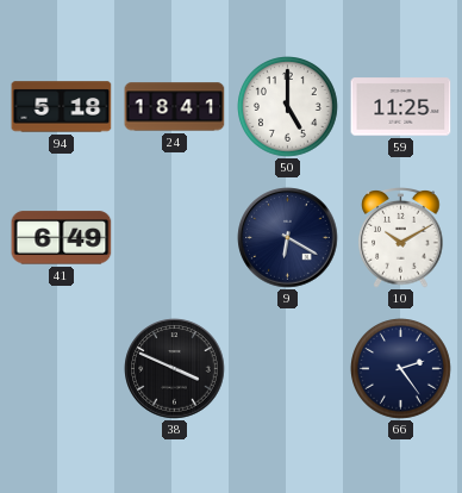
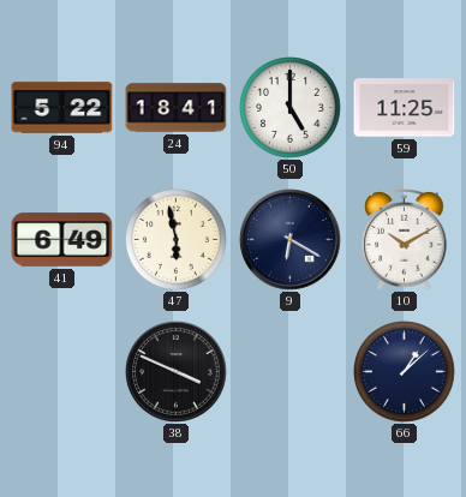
94: 5:18 -> 5:22 (62, 108)
47: none -> 5:58 (177, 240)
66: 2:24 -> 1:08 (405, 372)
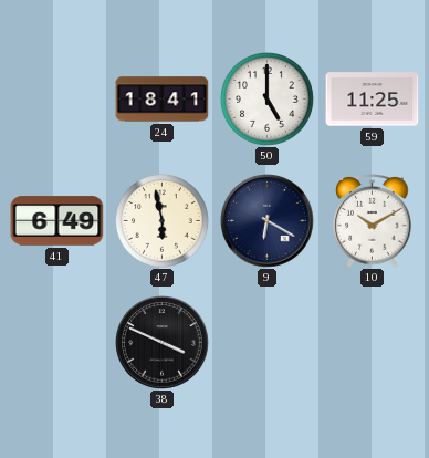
94: 5:22 -> none (62, 108)
66: 1:08 -> none (405, 372)
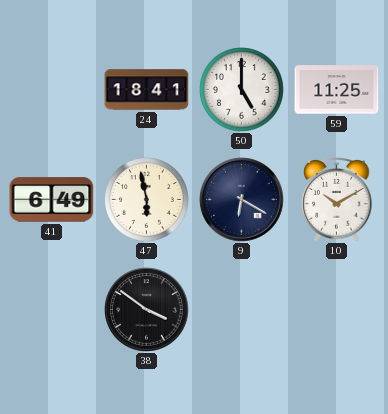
38: 3:49 -> 3:51 (147, 310)
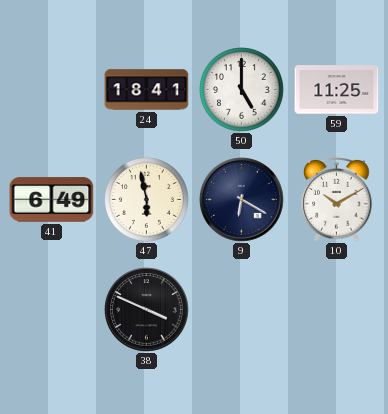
38: 3:51 -> 3:49 (147, 310)
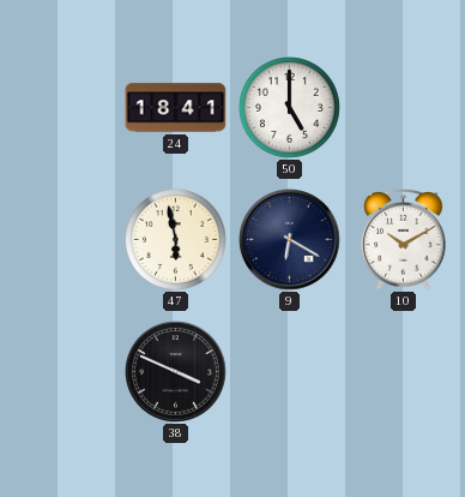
59: 11:25 -> none (337, 90)
41: 6:49 -> none (52, 200)
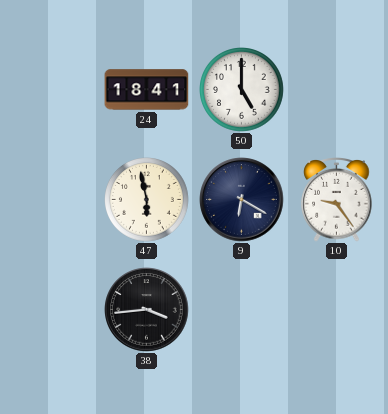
10: 10:10 -> 9:24 (337, 200)
38: 3:49 -> 3:44 (147, 310)
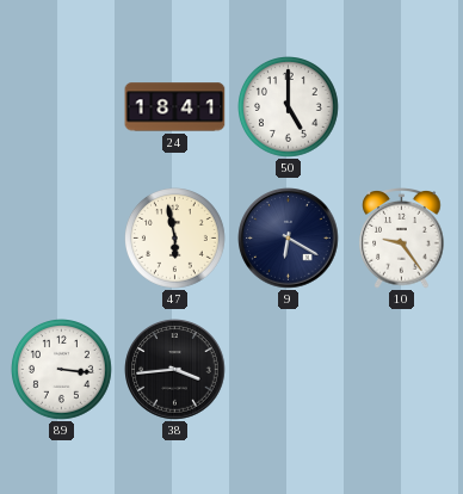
89: none -> 3:16 (62, 370)
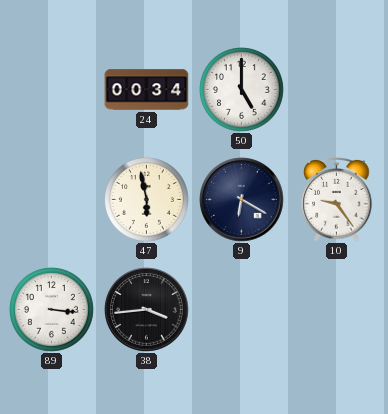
24: 18:41 -> 00:34 (147, 90)
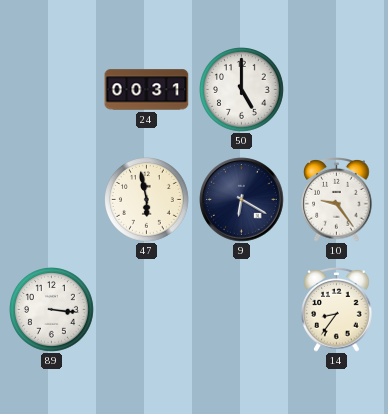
24: 00:34 -> 00:31 (147, 90)
38: 3:44 -> none (147, 310)
14: none -> 8:36 (337, 310)
